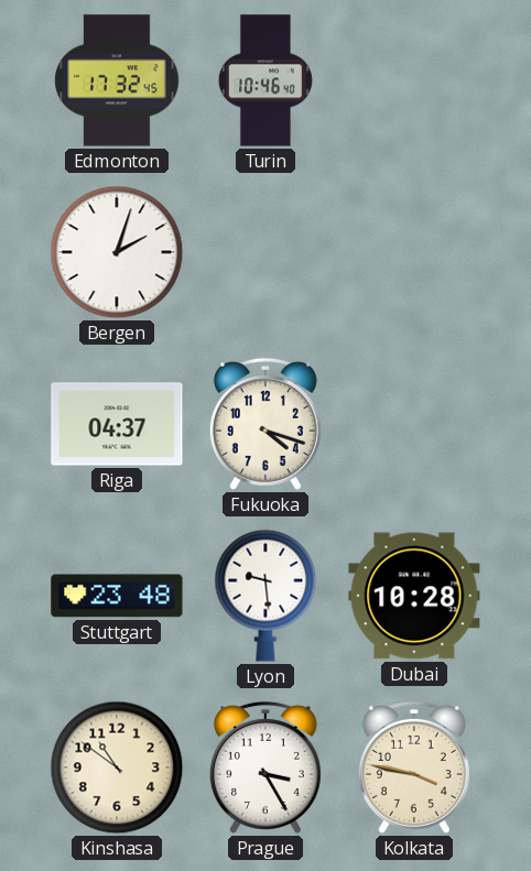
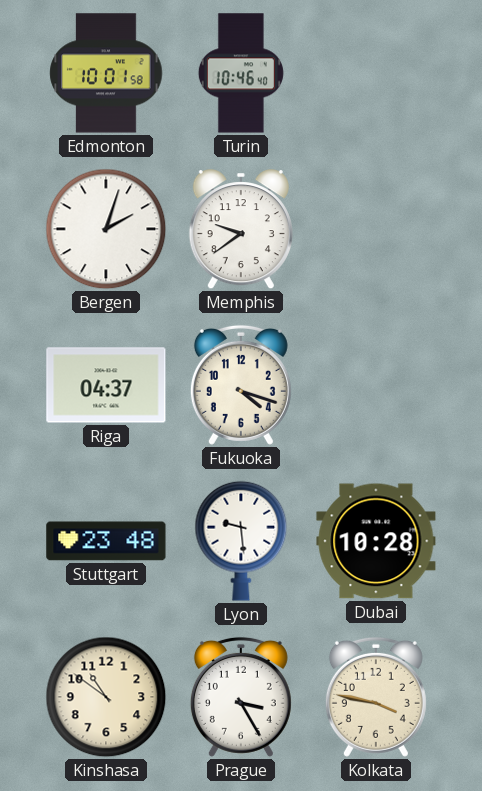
Edmonton: 17:32 -> 10:01 (106, 73)
Memphis: none -> 9:39 (241, 230)
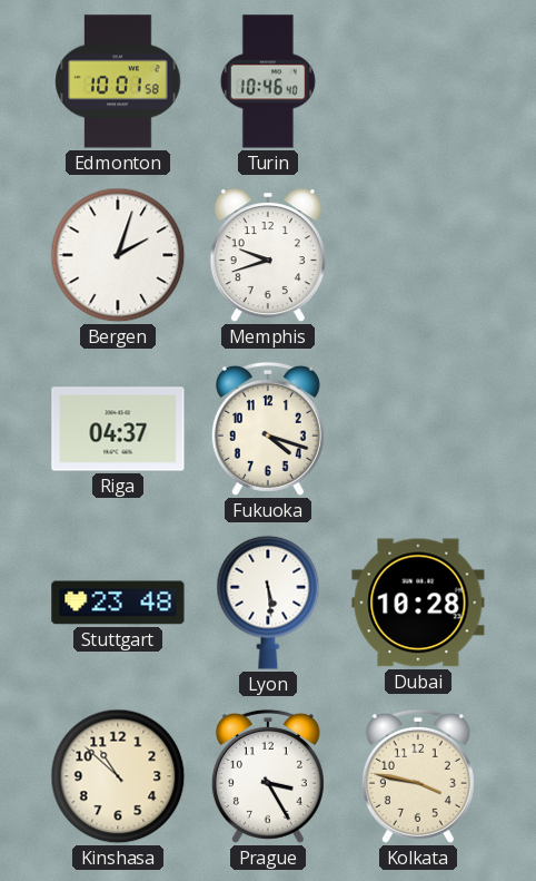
Memphis: 9:39 -> 9:42 (268, 256)
Lyon: 9:29 -> 5:29 (268, 603)
Kinshasa: 10:51 -> 10:52 (118, 776)
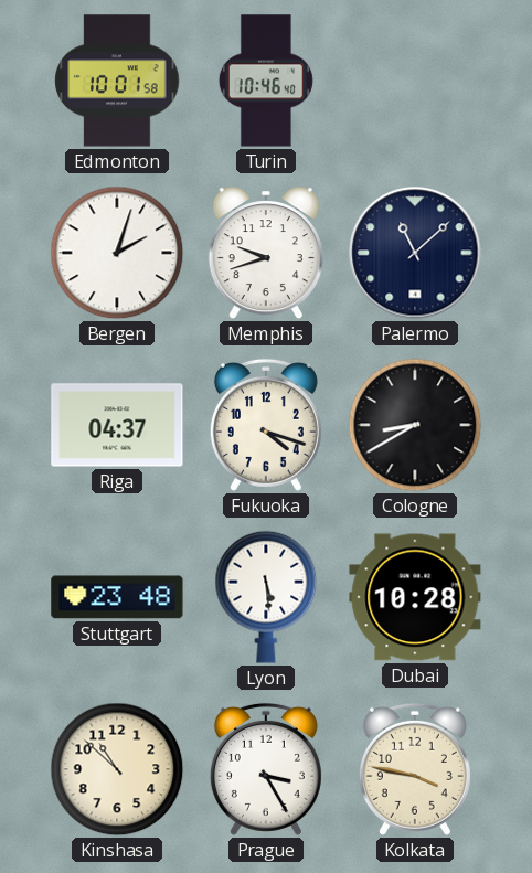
Palermo: none -> 11:08 (415, 253)
Cologne: none -> 8:40 (415, 425)
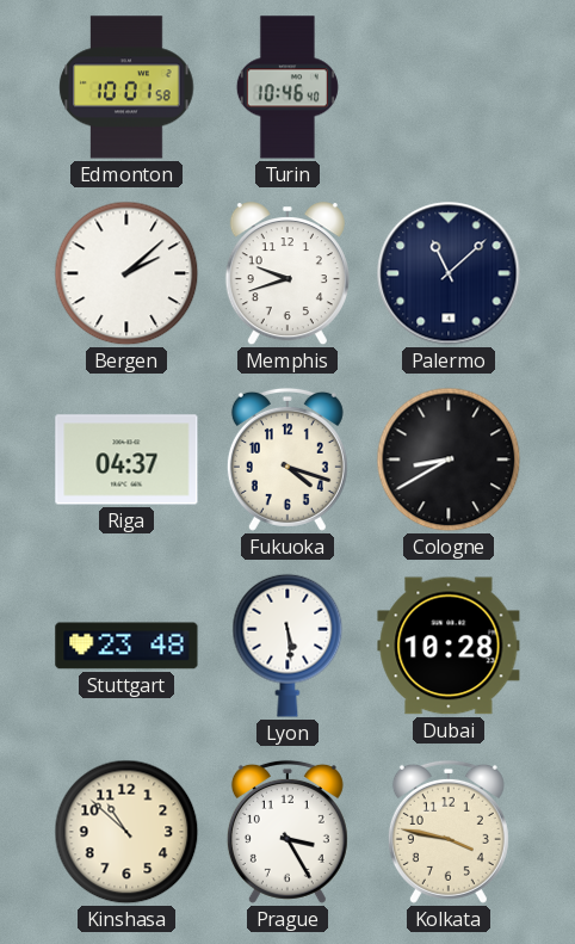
Bergen: 2:03 -> 2:08 (126, 273)
